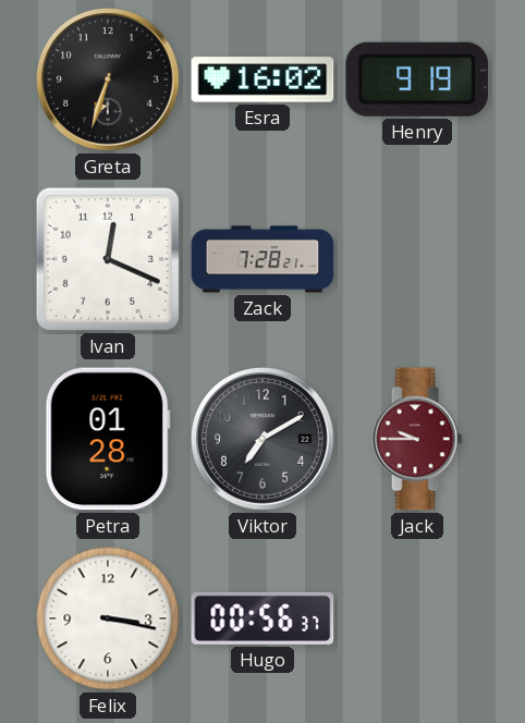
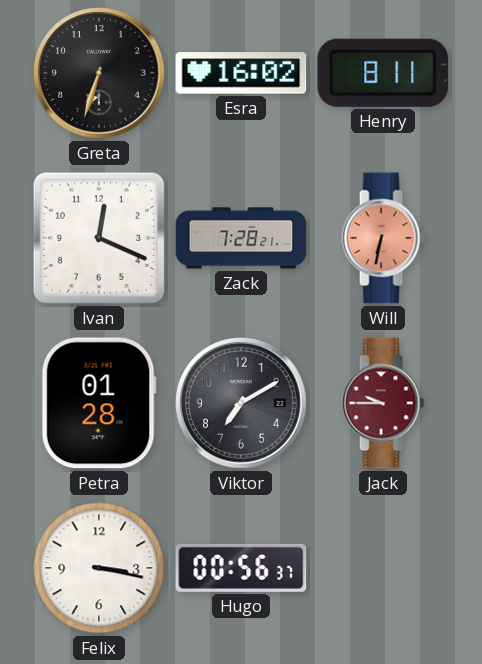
Henry: 9:19 -> 8:11 (383, 73)
Will: none -> 6:32 (383, 238)
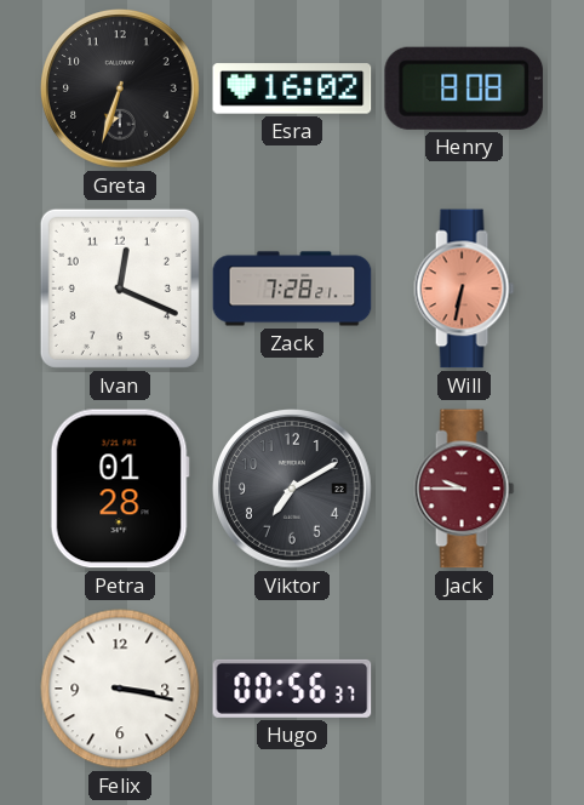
Henry: 8:11 -> 8:08 (464, 89)
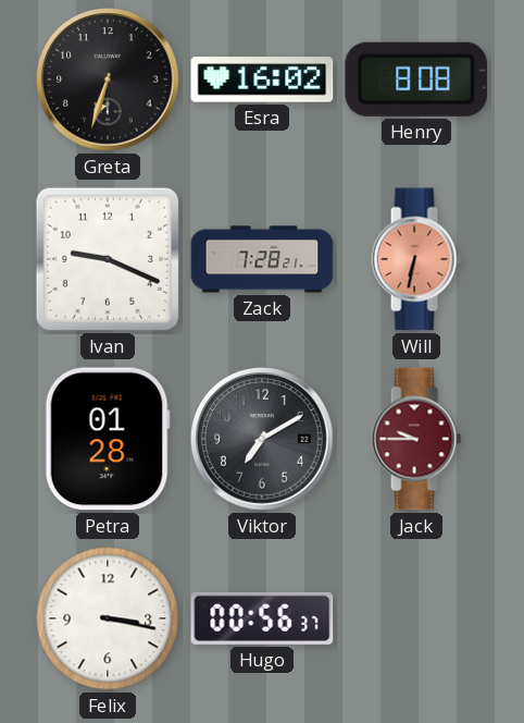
Ivan: 12:19 -> 9:19 (108, 259)
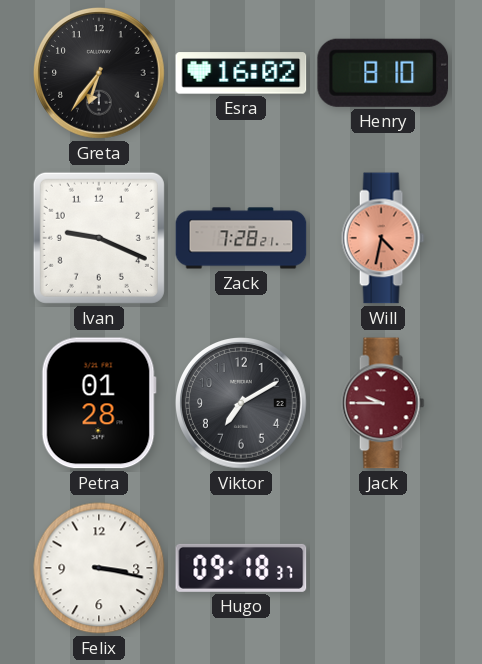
Greta: 6:33 -> 6:36 (99, 73)
Henry: 8:08 -> 8:10 (383, 73)
Will: 6:32 -> 4:32 (383, 238)
Hugo: 00:56 -> 09:18 (241, 568)
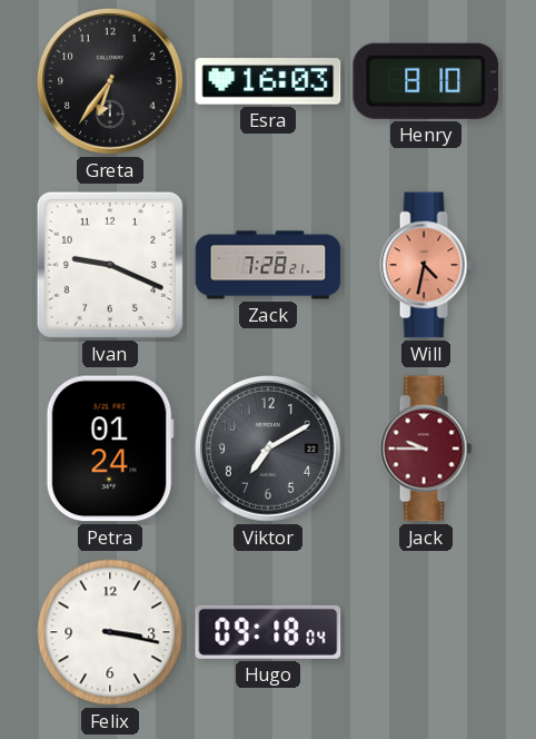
Esra: 16:02 -> 16:03 (268, 81)
Petra: 01:28 -> 01:24 (110, 449)
Hugo: 09:18:37 -> 09:18:04 (268, 632)
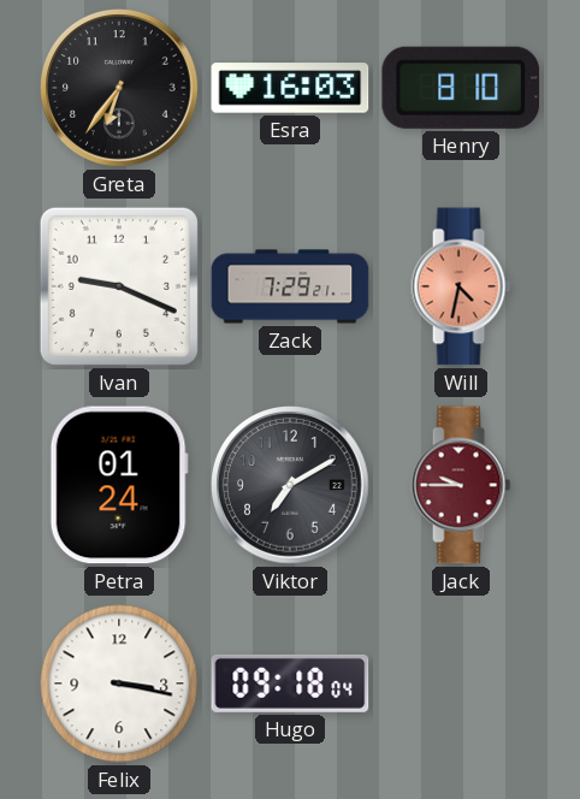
Zack: 7:28 -> 7:29 (290, 286)
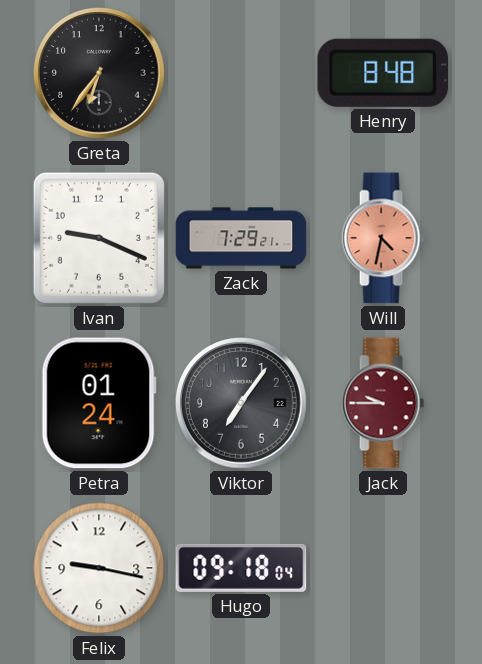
Esra: 16:03 -> none (290, 88)
Henry: 8:10 -> 8:48 (383, 73)
Viktor: 7:10 -> 7:06 (241, 403)
Felix: 3:17 -> 9:17 (99, 568)
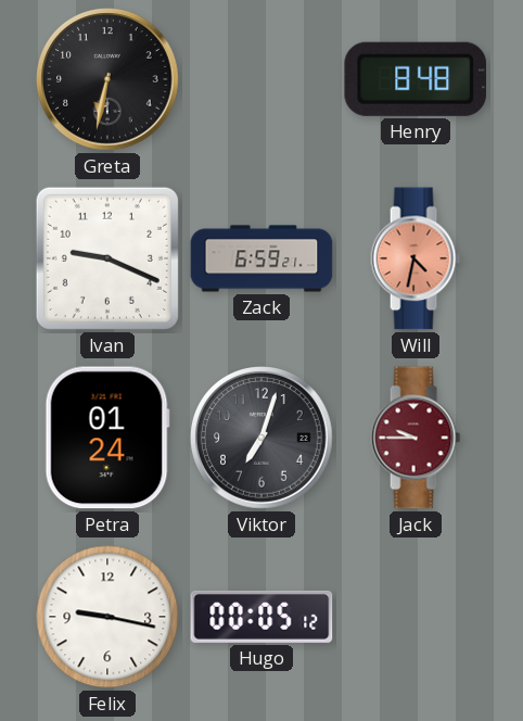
Greta: 6:36 -> 6:32 (107, 79)
Zack: 7:29 -> 6:59 (261, 258)
Viktor: 7:06 -> 7:03 (261, 438)
Hugo: 09:18 -> 00:05 (261, 617)
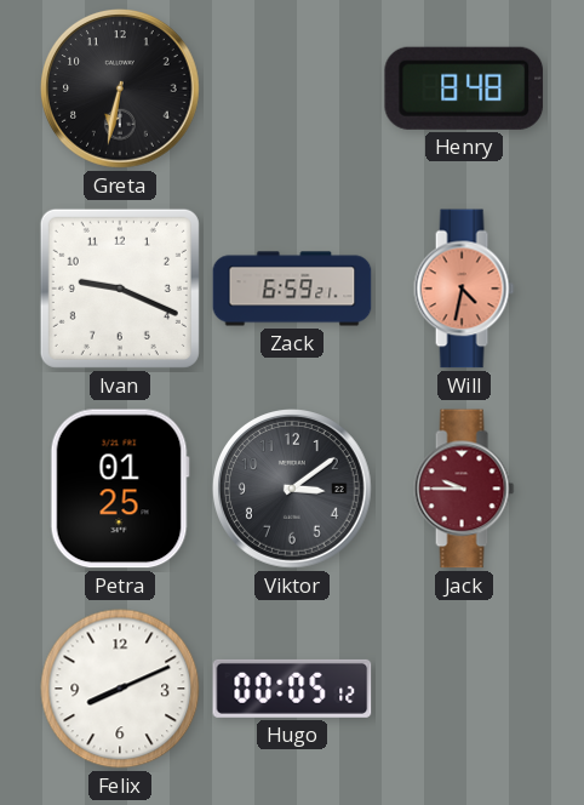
Petra: 01:24 -> 01:25 (120, 489)
Viktor: 7:03 -> 3:09 (292, 489)
Felix: 9:17 -> 8:11 (120, 689)
